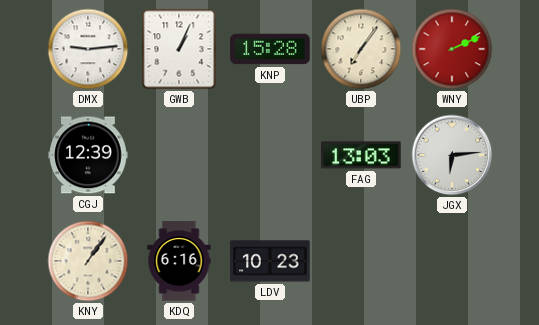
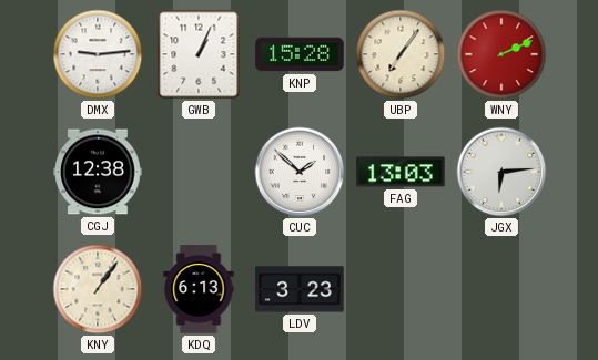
CGJ: 12:39 -> 12:38 (98, 172)
CUC: none -> 1:52 (300, 172)
KDQ: 6:16 -> 6:13 (199, 289)
LDV: 10:23 -> 3:23 (300, 289)
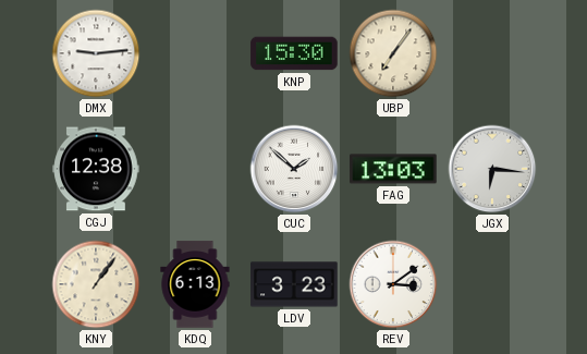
GWB: 1:04 -> none (199, 54)
KNP: 15:28 -> 15:30 (294, 53)
WNY: 2:11 -> none (501, 54)
JGX: 6:14 -> 6:16 (492, 169)
REV: none -> 3:09 (393, 284)
